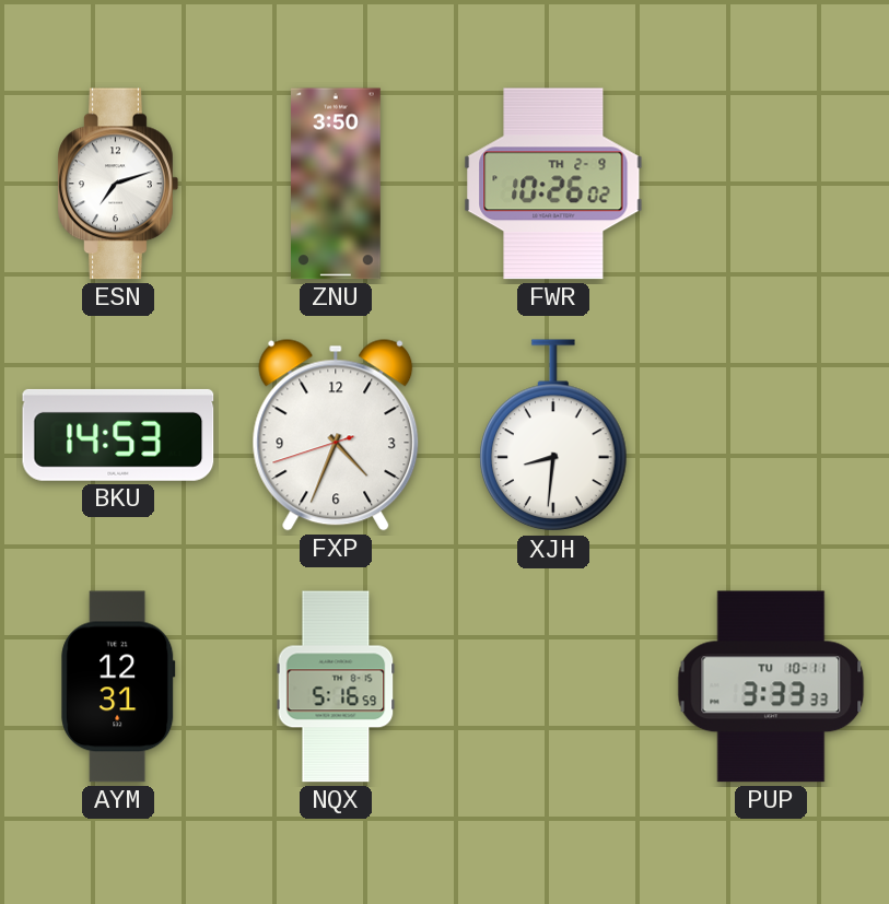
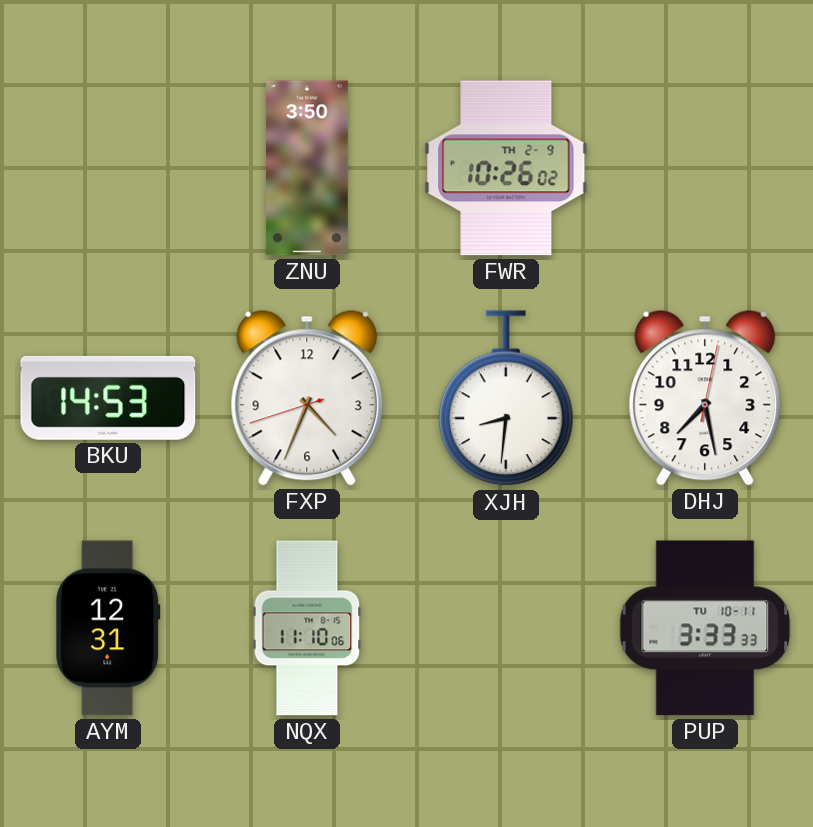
ESN: 7:12 -> none (118, 184)
DHJ: none -> 7:28 (705, 398)
NQX: 5:16 -> 11:10 (307, 628)
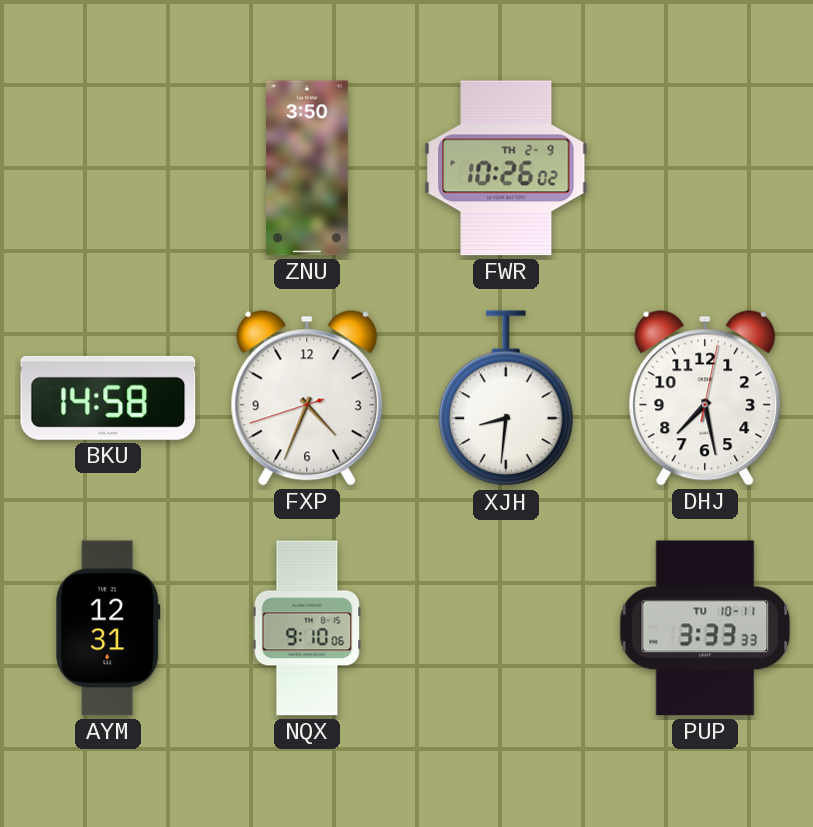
BKU: 14:53 -> 14:58 (108, 398)
NQX: 11:10 -> 9:10 (307, 628)
